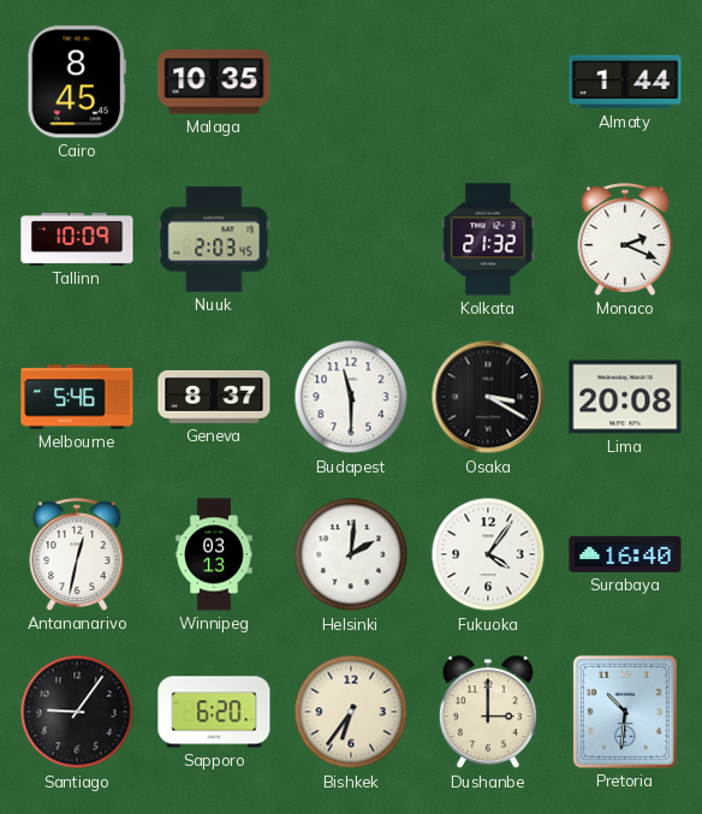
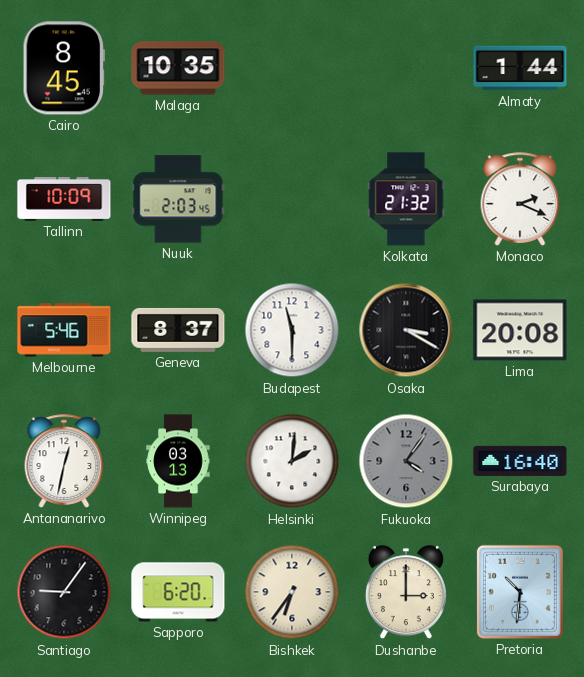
Fukuoka dial: white -> grey (406, 461)
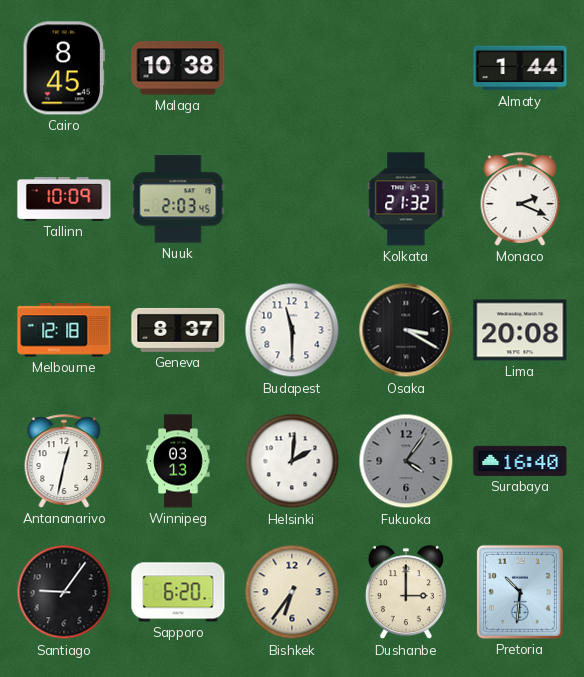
Malaga: 10:35 -> 10:38 (178, 68)
Melbourne: 5:46 -> 12:18 (64, 330)
